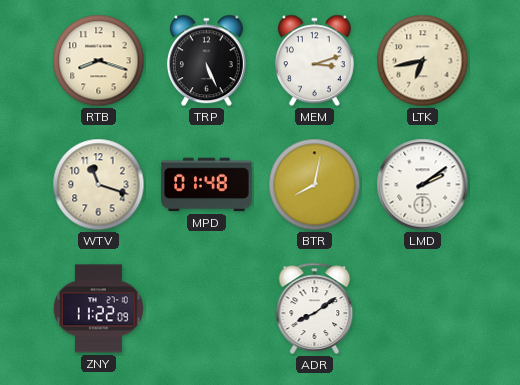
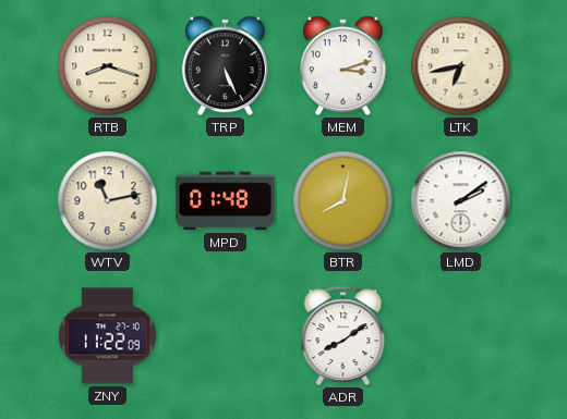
WTV: 11:18 -> 11:13 (108, 201)
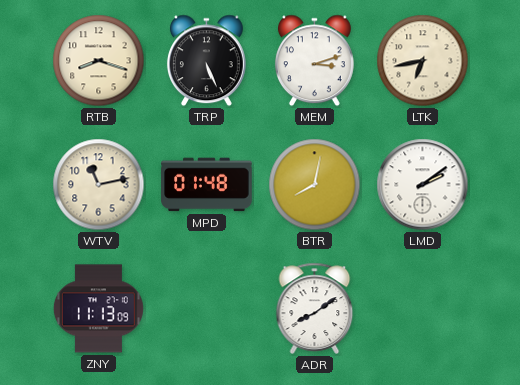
ZNY: 11:22 -> 11:13 (98, 309)
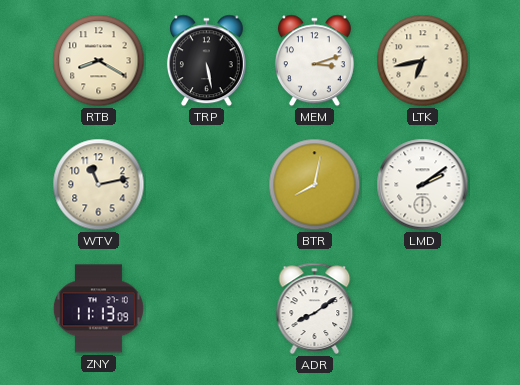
RTB: 8:18 -> 8:20 (99, 61)
TRP: 5:26 -> 5:28 (206, 61)
MPD: 01:48 -> none (207, 185)
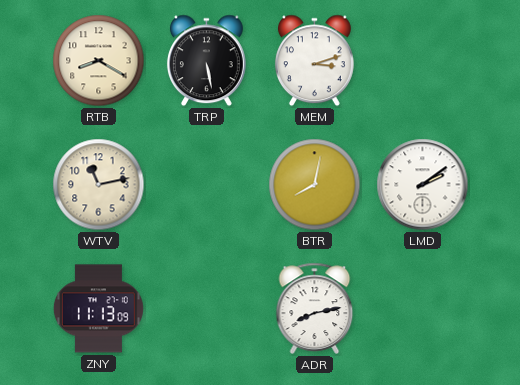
LTK: 6:43 -> none (423, 61)
ADR: 8:09 -> 8:13 (315, 308)
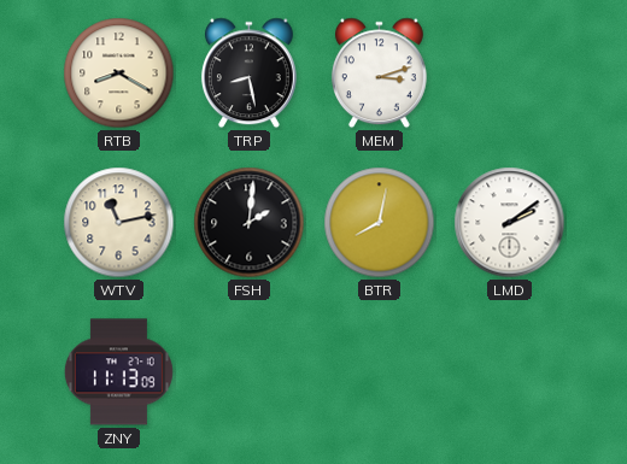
TRP: 5:28 -> 8:28 (248, 74)
FSH: none -> 2:01 (250, 223)
ADR: 8:13 -> none (315, 308)
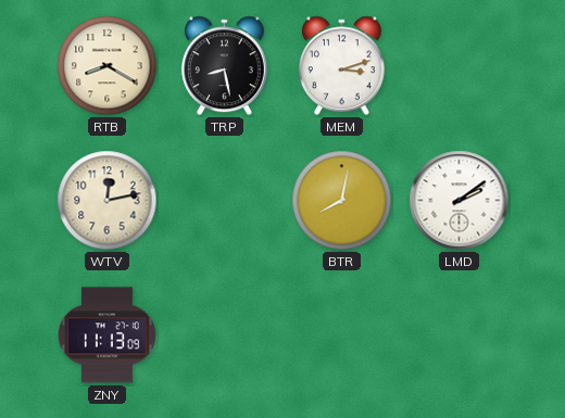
WTV: 11:13 -> 12:13 (108, 201)
FSH: 2:01 -> none (250, 223)
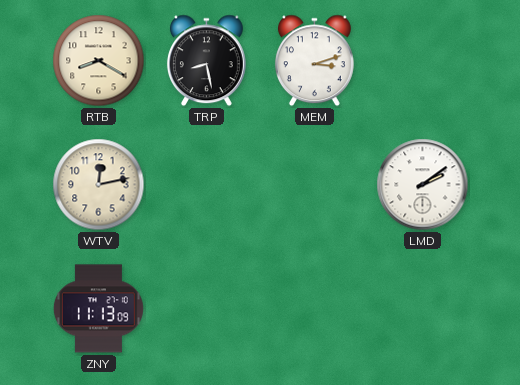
BTR: 8:02 -> none (342, 201)
